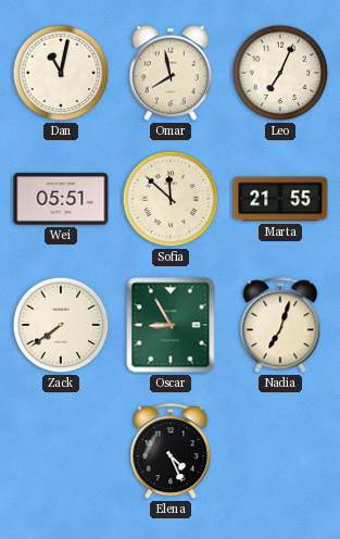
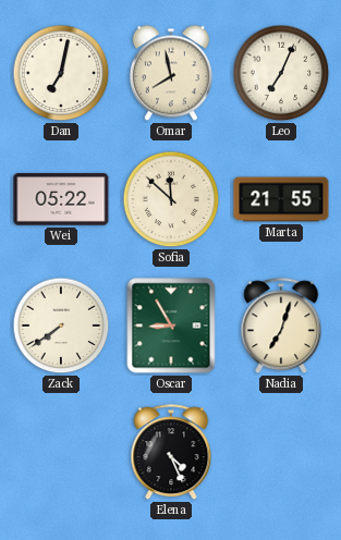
Dan: 11:02 -> 7:02 (61, 73)
Wei: 05:51 -> 05:22 (61, 199)
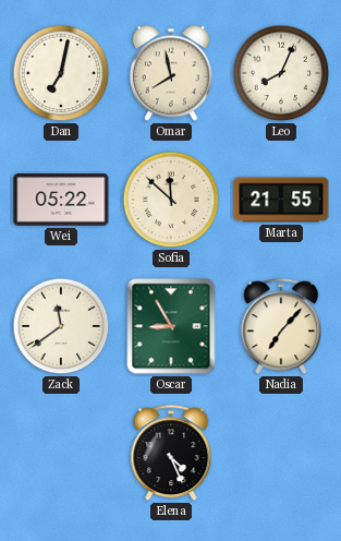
Leo: 7:04 -> 8:04 (281, 73)
Zack: 7:39 -> 11:39 (61, 326)
Nadia: 7:03 -> 7:07 (281, 327)
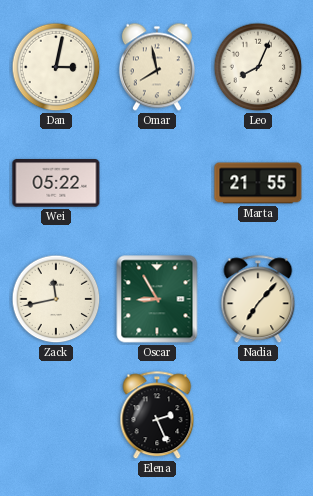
Dan: 7:02 -> 3:02 (56, 67)
Sofia: 11:52 -> none (171, 200)
Zack: 11:39 -> 11:43 (56, 299)
Elena: 4:26 -> 2:26 (157, 416)
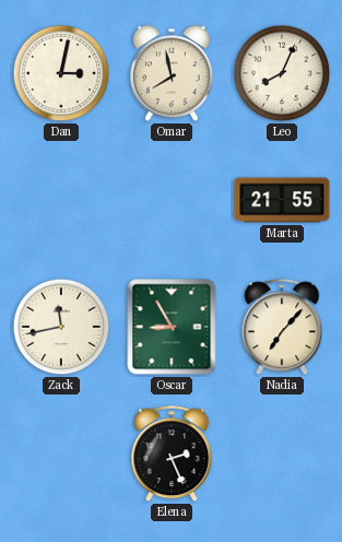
Wei: 05:22 -> none (56, 183)
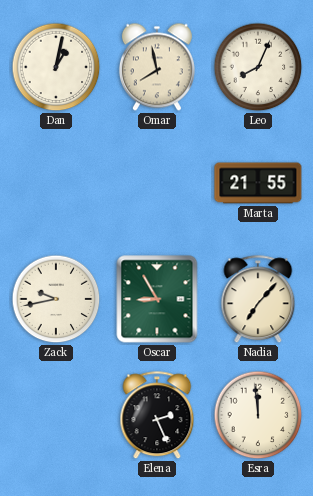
Dan: 3:02 -> 1:02 (56, 67)
Zack: 11:43 -> 9:43 (56, 299)
Esra: none -> 11:59 (258, 415)
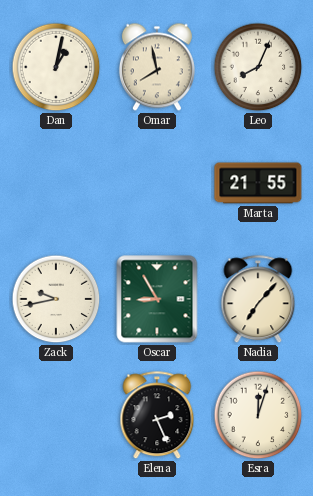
Esra: 11:59 -> 12:03 (258, 415)
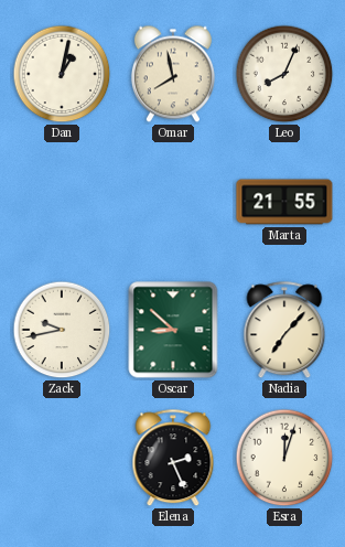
Oscar: 8:55 -> 8:52 (173, 330)
